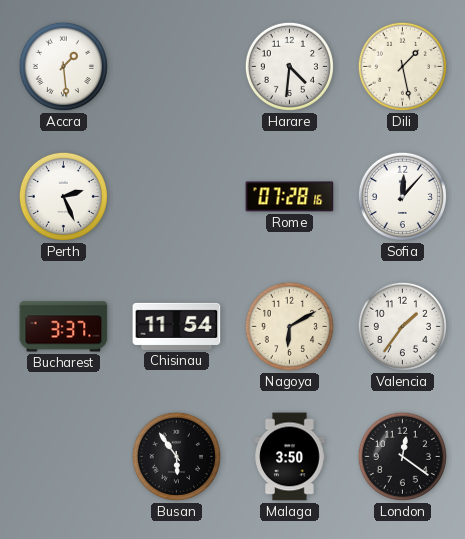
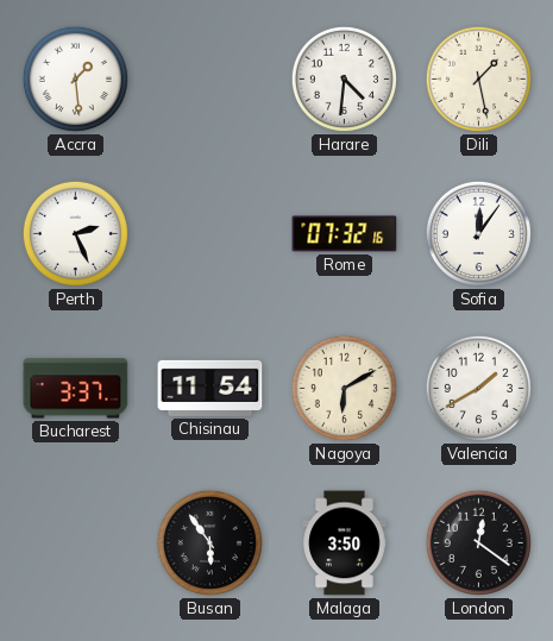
Rome: 07:28 -> 07:32 (345, 234)
Sofia: 12:07 -> 12:06 (478, 233)
Valencia: 1:36 -> 1:40 (478, 388)
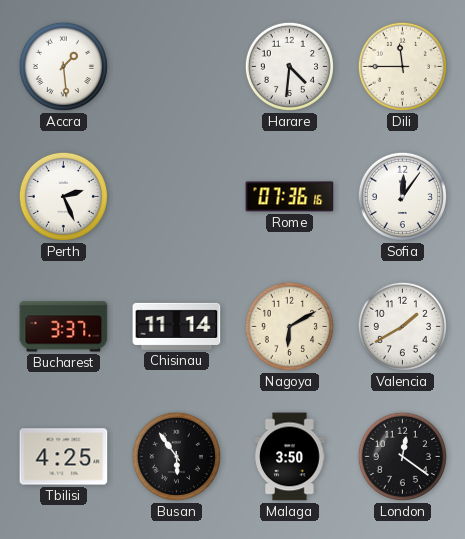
Dili: 1:28 -> 11:45 (402, 66)
Rome: 07:32 -> 07:36 (290, 197)
Chisinau: 11:54 -> 11:14 (177, 326)
Tbilisi: none -> 4:25 (64, 457)
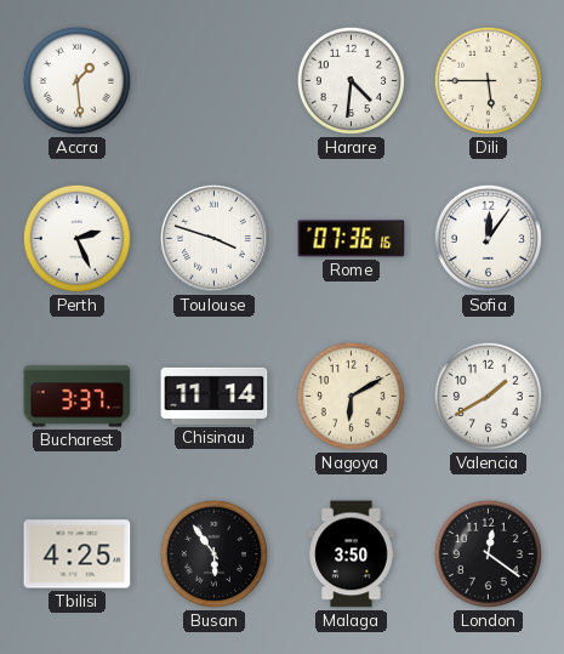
Dili: 11:45 -> 5:45 (488, 80)
Toulouse: none -> 3:48 (213, 238)
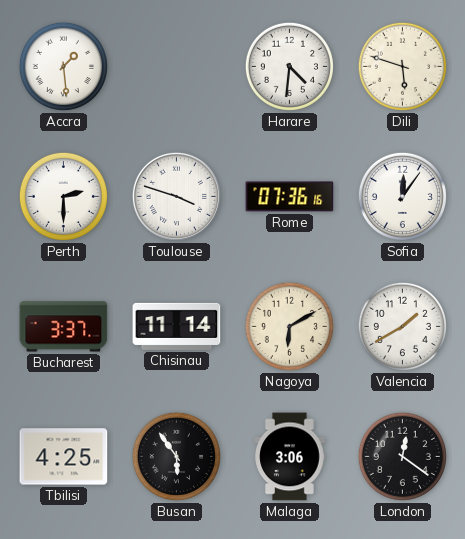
Dili: 5:45 -> 5:48 (402, 66)
Perth: 2:26 -> 2:30 (63, 196)
Malaga: 3:50 -> 3:06 (290, 457)
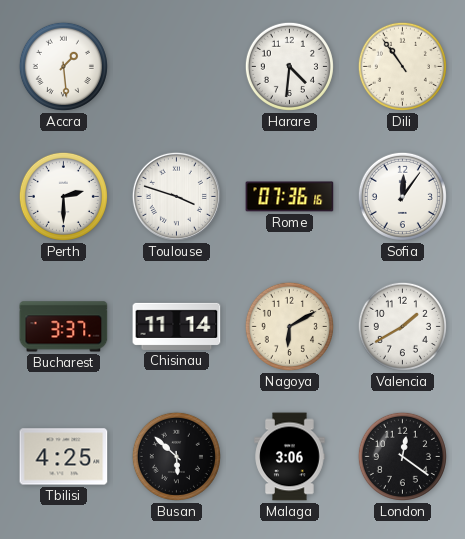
Dili: 5:48 -> 10:54 (402, 66)
Busan: 5:54 -> 5:52 (176, 456)
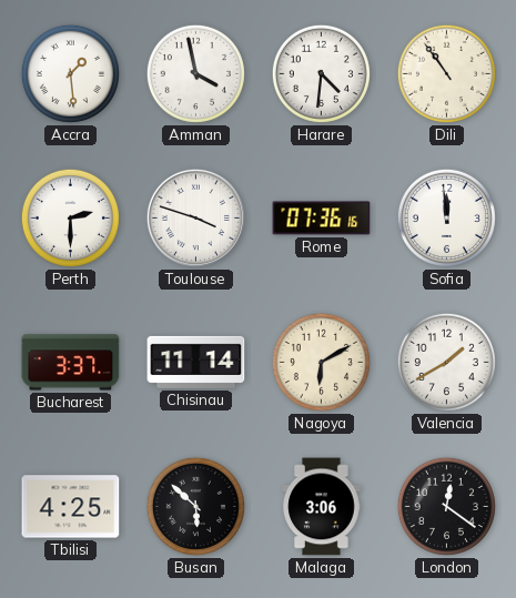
Amman: none -> 3:58 (195, 73)
Sofia: 12:06 -> 11:59 (446, 217)
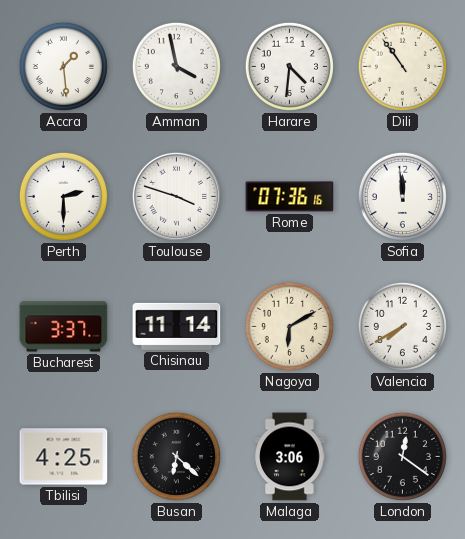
Valencia: 1:40 -> 7:40 (402, 326)
Busan: 5:52 -> 6:22 (176, 456)
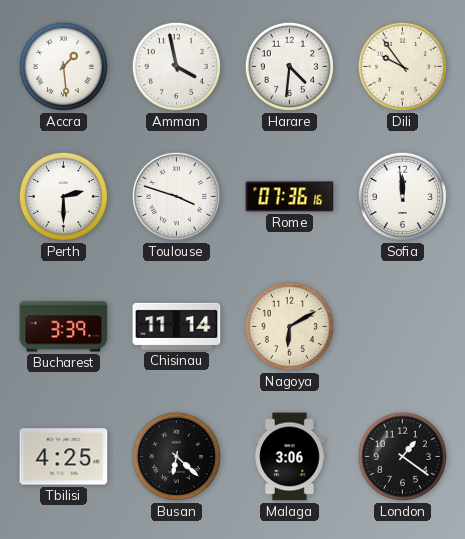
Dili: 10:54 -> 9:54 (402, 66)
Bucharest: 3:37 -> 3:39 (64, 327)
Valencia: 7:40 -> none (402, 326)
London: 12:21 -> 1:21 (402, 456)
